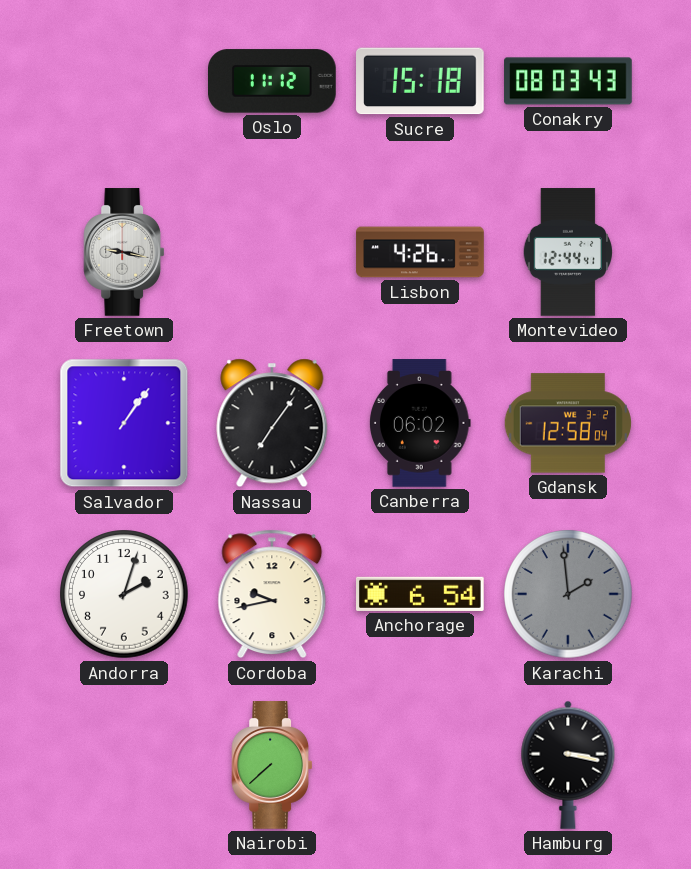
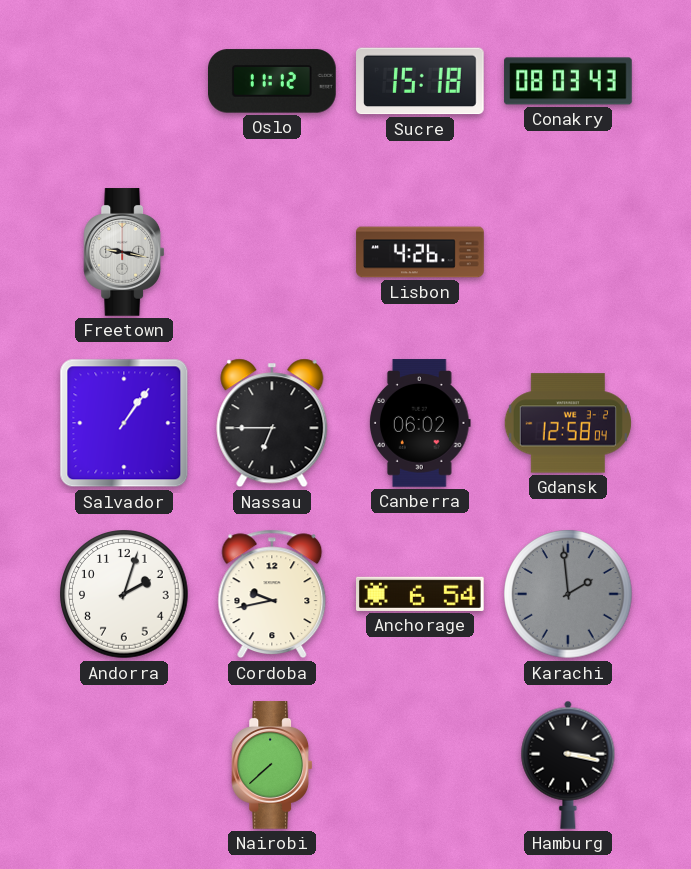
Montevideo: 12:44 -> none (568, 252)
Nassau: 7:06 -> 6:45 (272, 423)
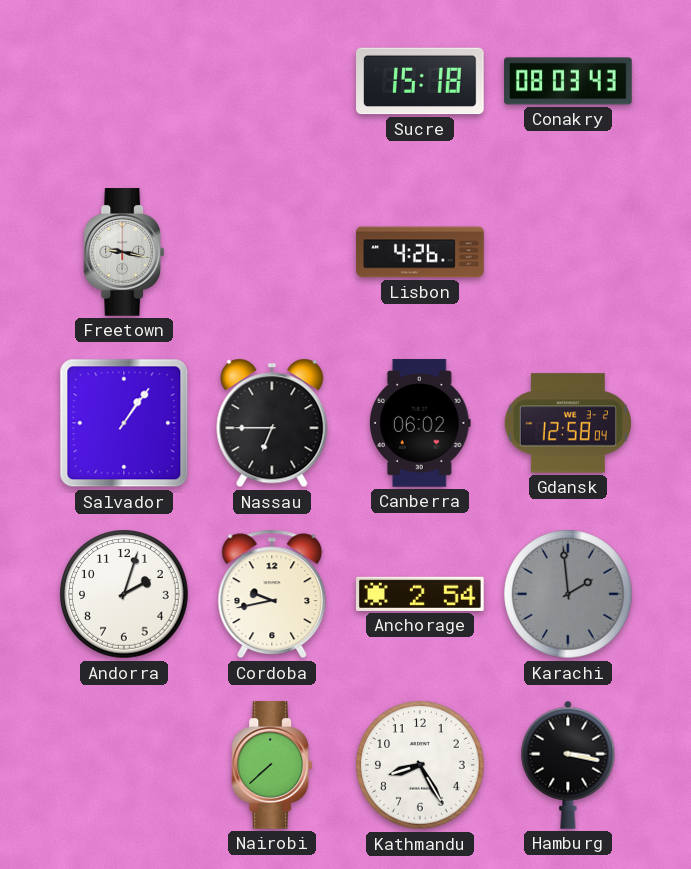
Oslo: 11:12 -> none (273, 81)
Anchorage: 6:54 -> 2:54 (421, 594)
Kathmandu: none -> 8:25 (420, 765)
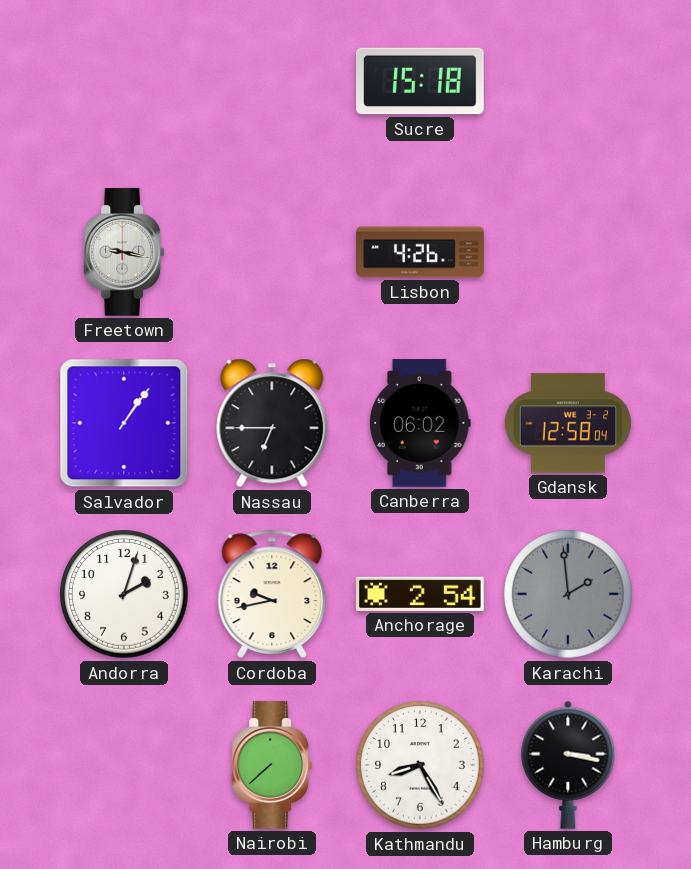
Conakry: 08:03 -> none (568, 81)
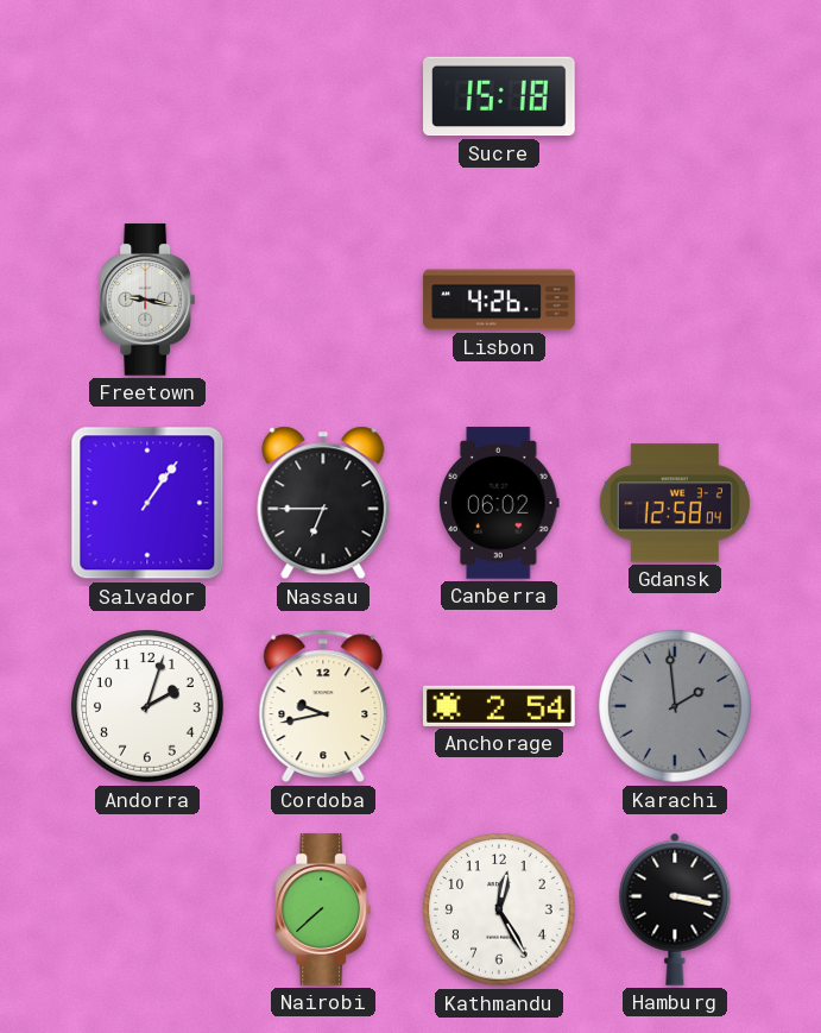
Kathmandu: 8:25 -> 12:25 (499, 909)
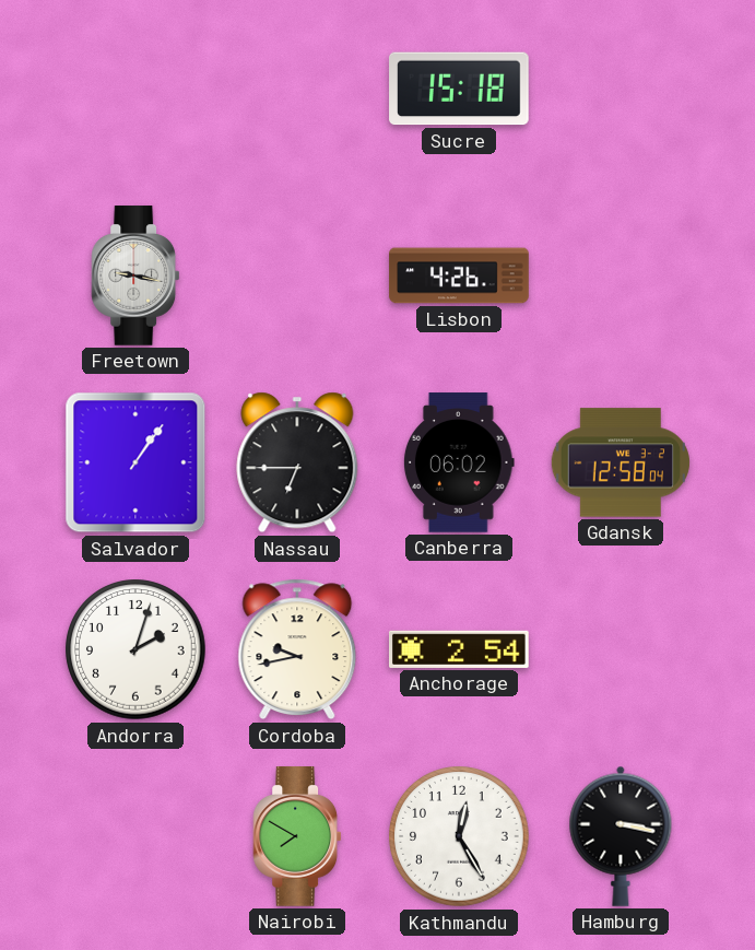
Karachi: 1:59 -> none (675, 706)
Nairobi: 7:38 -> 7:50 (297, 836)
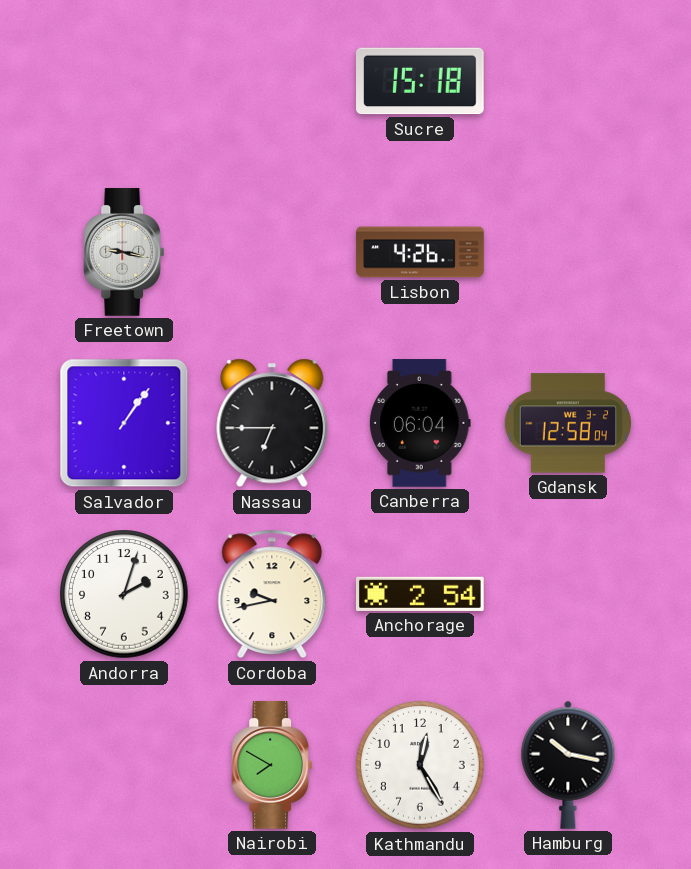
Canberra: 06:02 -> 06:04 (420, 423)
Hamburg: 3:17 -> 10:17 (568, 765)
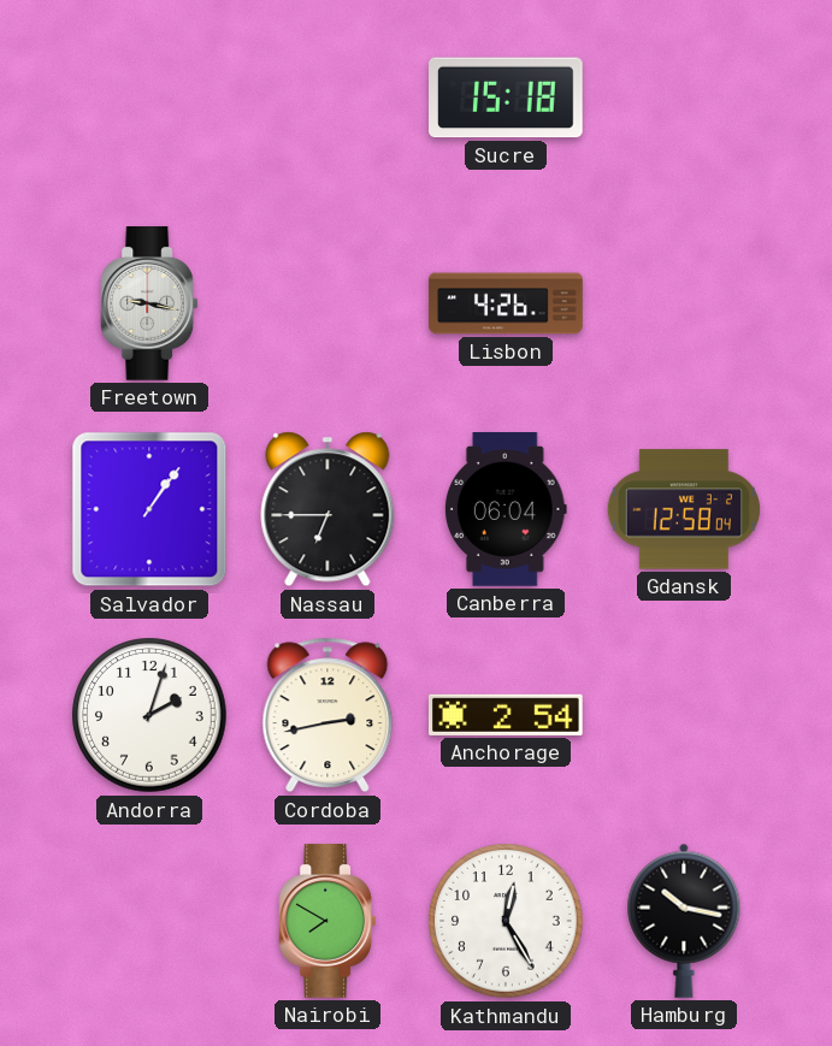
Cordoba: 9:43 -> 2:43 (328, 715)
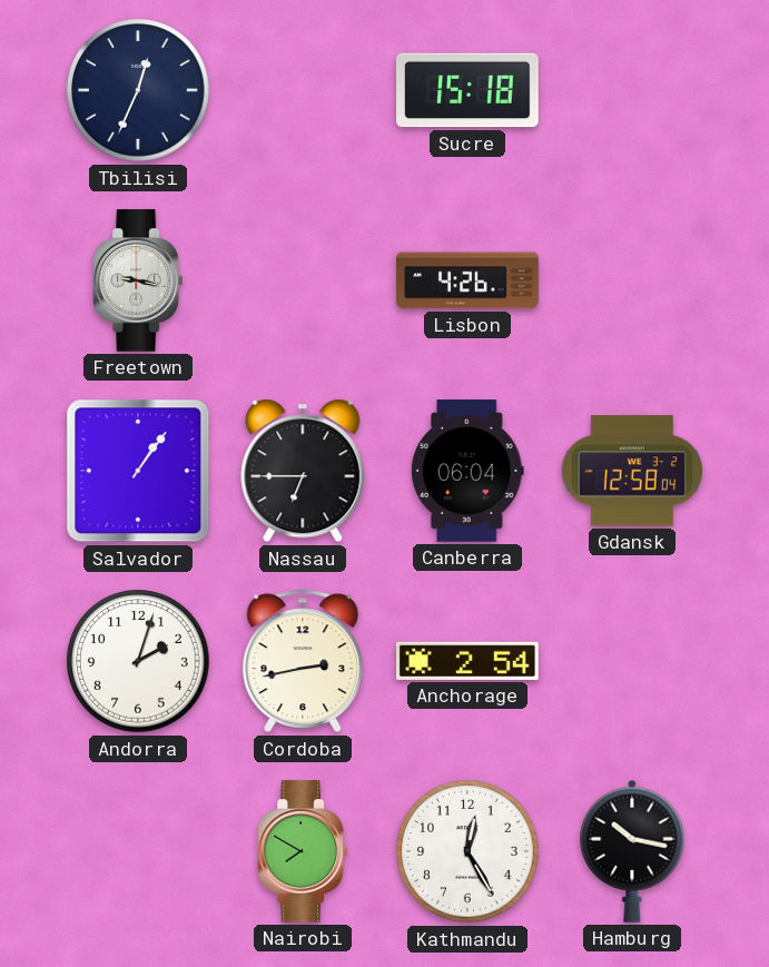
Tbilisi: none -> 12:34 (138, 90)
